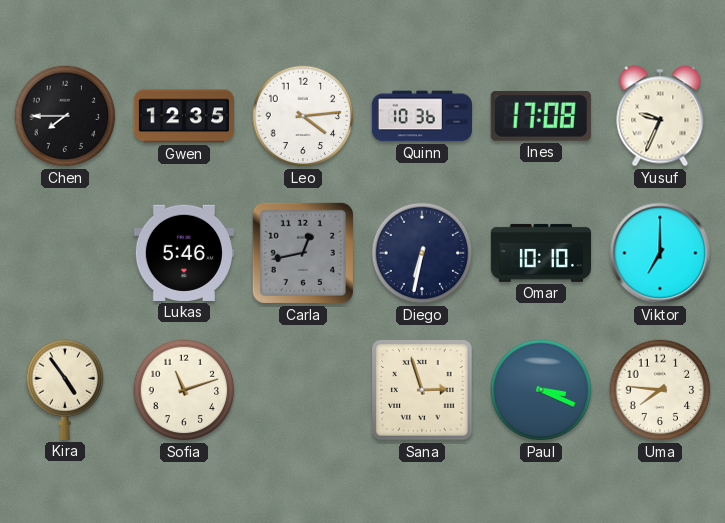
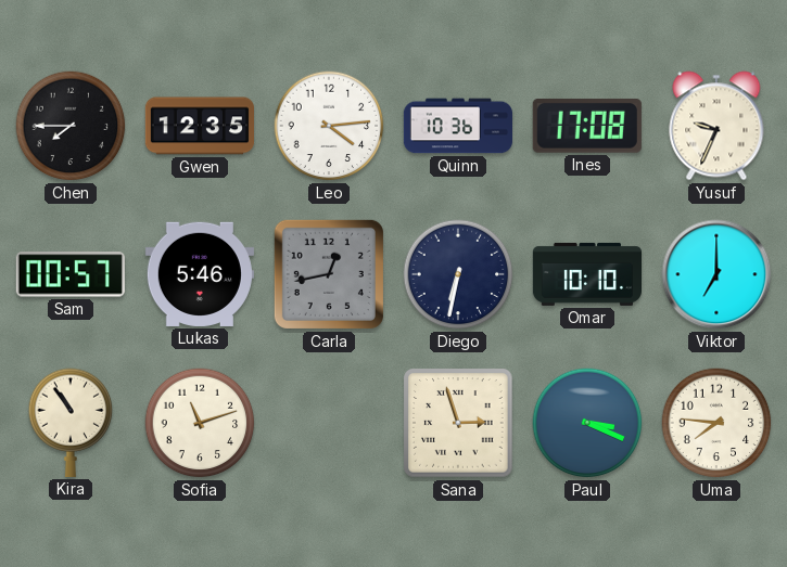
Sam: none -> 00:57 (71, 274)
Kira: 4:54 -> 10:54 (71, 423)
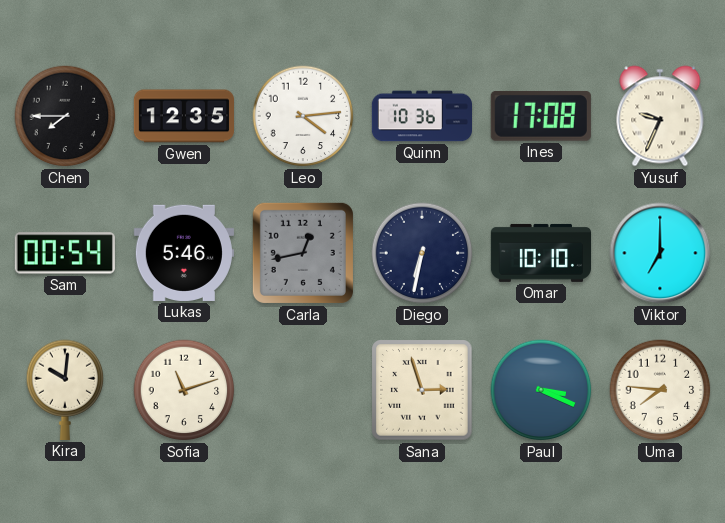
Sam: 00:57 -> 00:54 (65, 253)
Kira: 10:54 -> 10:01 (65, 390)
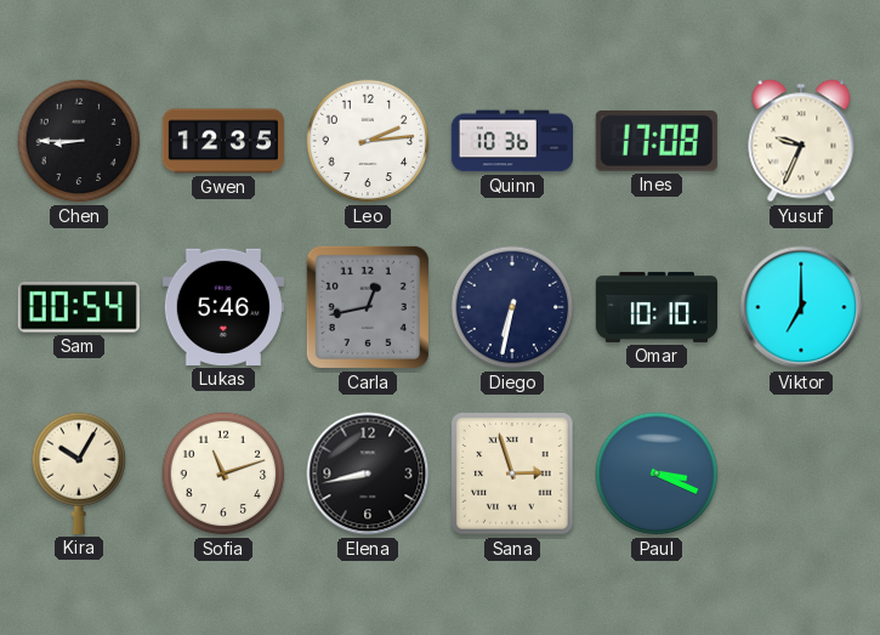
Chen: 7:45 -> 8:45 (79, 141)
Leo: 4:14 -> 2:14 (368, 141)
Kira: 10:01 -> 10:05 (79, 474)
Elena: none -> 8:43 (368, 474)
Uma: 7:46 -> none (660, 390)
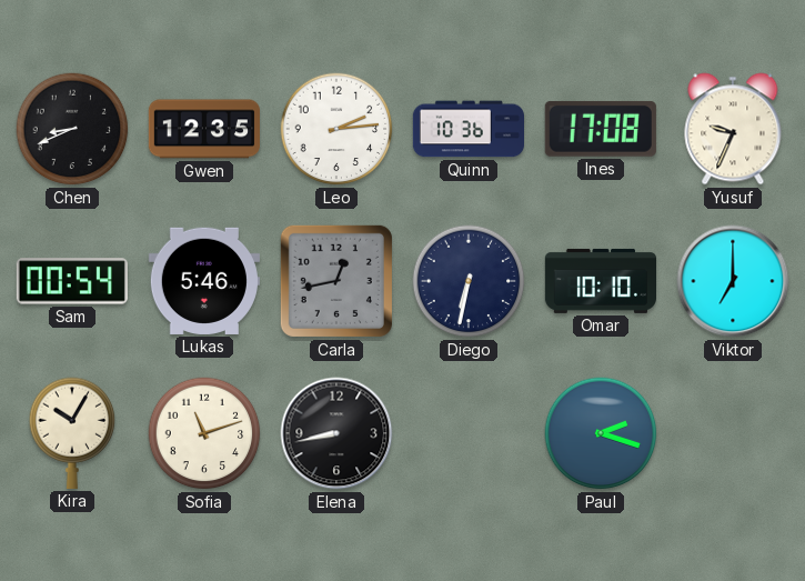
Chen: 8:45 -> 8:41 (72, 129)
Sana: 2:57 -> none (512, 474)
Paul: 3:19 -> 2:18 (601, 433)
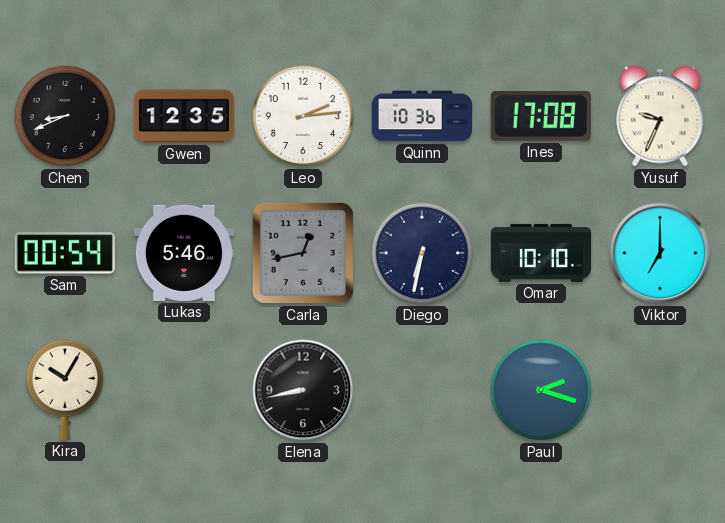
Sofia: 11:12 -> none (204, 433)
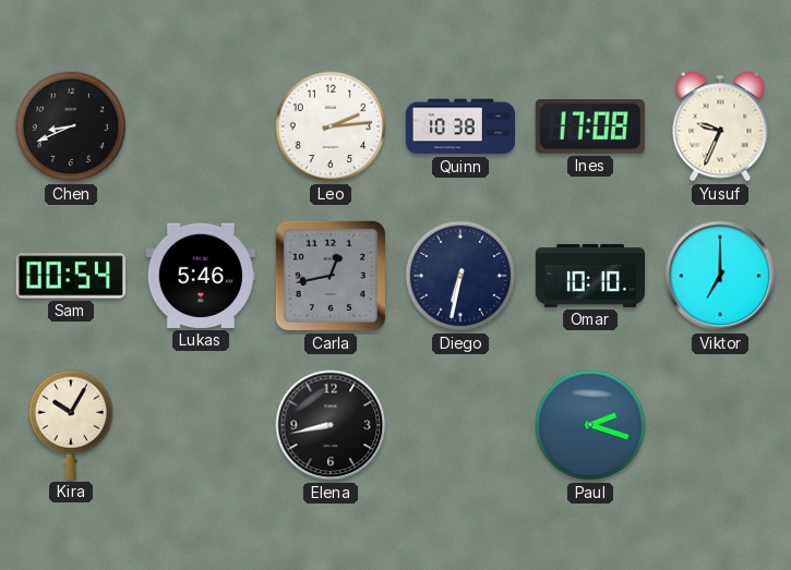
Gwen: 12:35 -> none (184, 116)
Quinn: 10:36 -> 10:38 (459, 126)
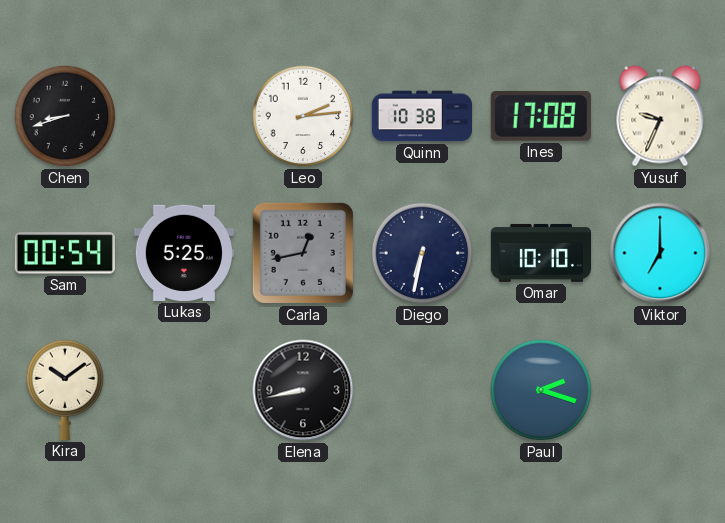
Chen: 8:41 -> 8:42 (65, 116)
Lukas: 5:46 -> 5:25 (184, 253)
Kira: 10:05 -> 10:09 (65, 390)
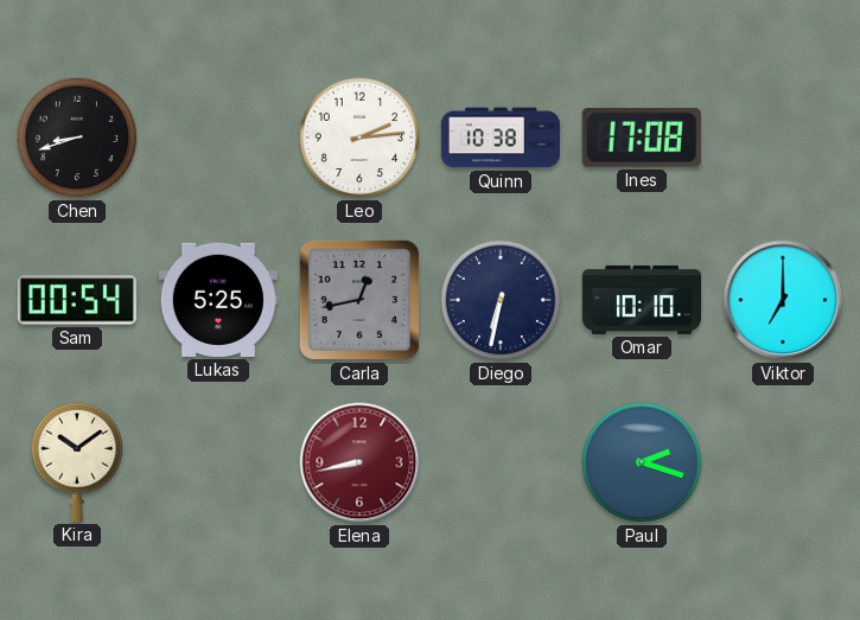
Yusuf: 9:34 -> none (660, 116)
Elena dial: black -> burgundy (359, 462)
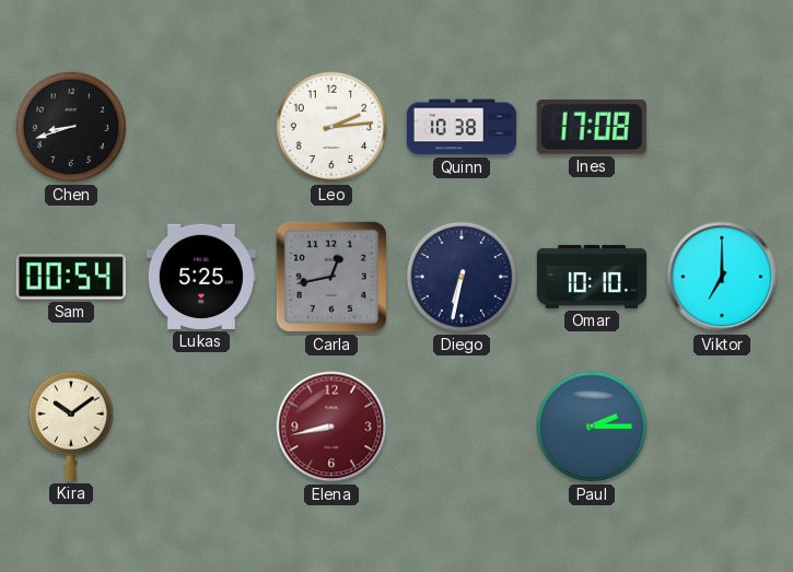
Paul: 2:18 -> 2:15 (592, 427)
